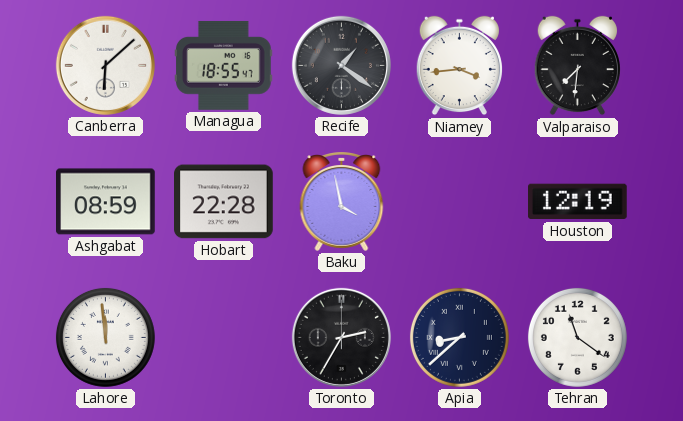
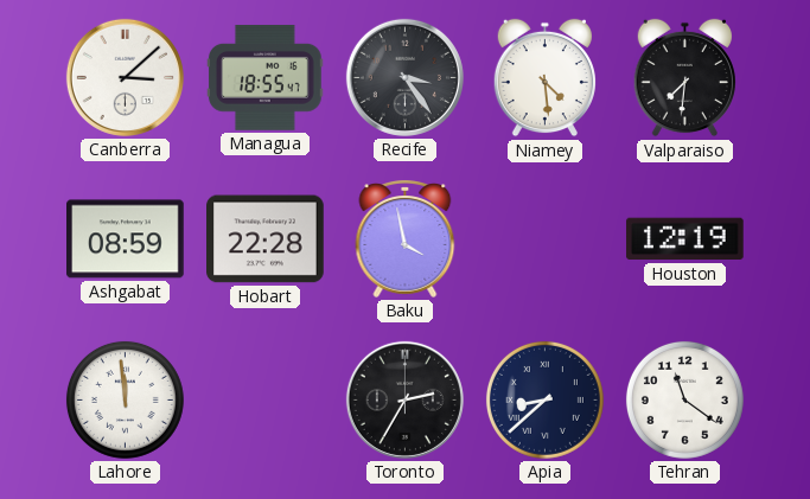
Canberra: 6:08 -> 3:08 (125, 77)
Recife: 1:21 -> 3:24 (404, 77)
Niamey: 3:44 -> 4:29 (544, 78)
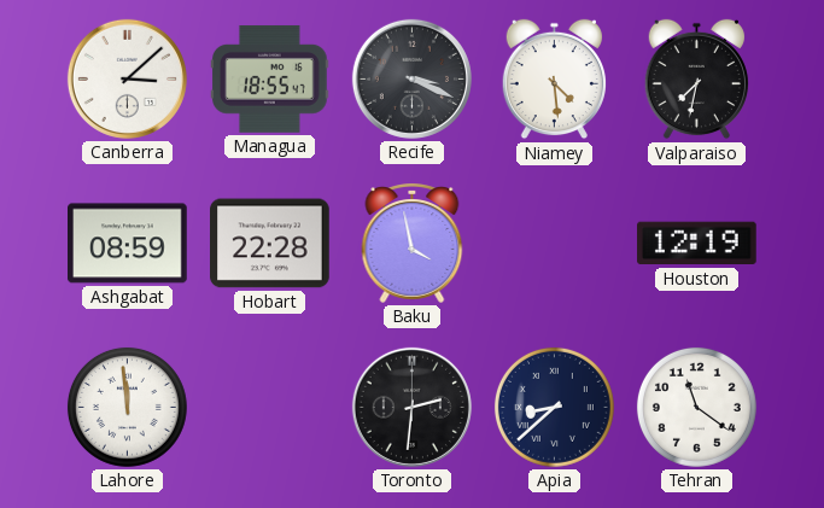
Recife: 3:24 -> 3:19 (411, 78)
Valparaiso: 7:31 -> 7:32 (696, 80)
Toronto: 2:35 -> 2:31 (411, 407)
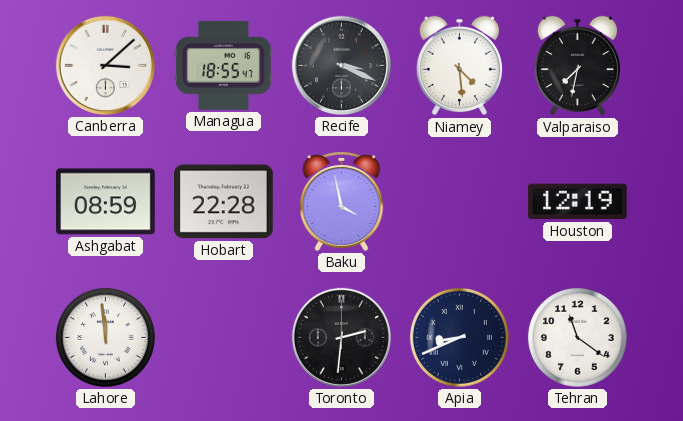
Apia: 8:38 -> 8:41 (459, 337)
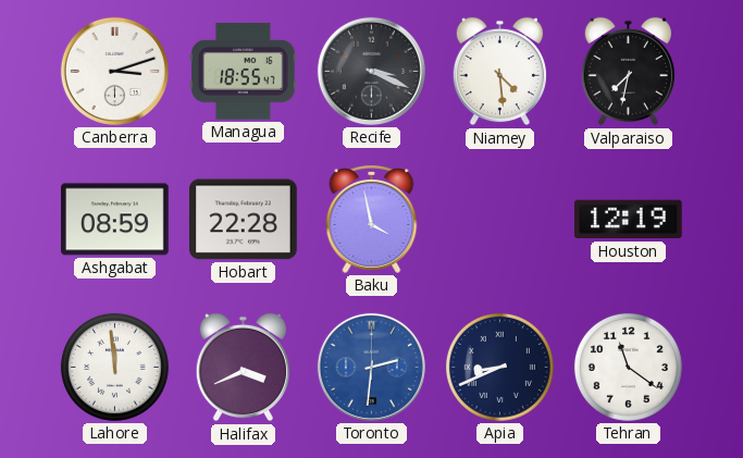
Canberra: 3:08 -> 3:12 (114, 71)
Halifax: none -> 3:41 (243, 368)
Toronto dial: black -> blue (371, 367)
